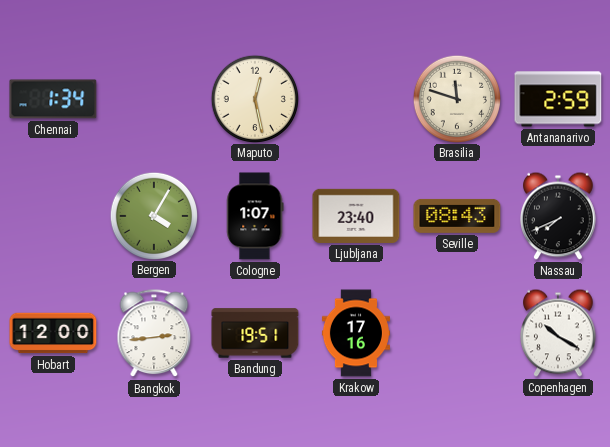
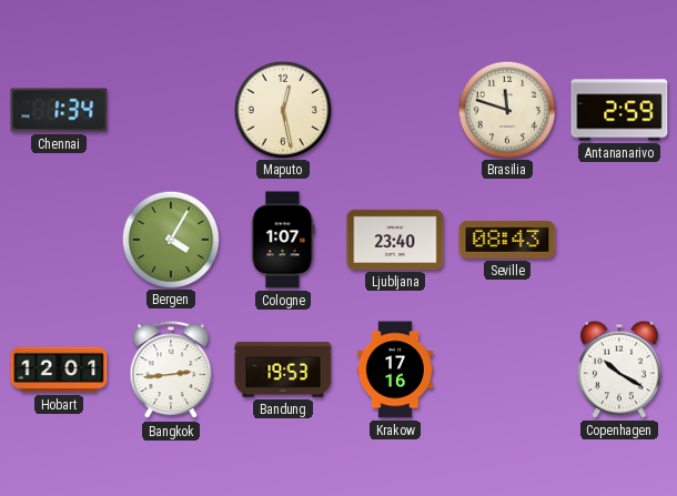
Nassau: 7:41 -> none (559, 216)
Hobart: 12:00 -> 12:01 (59, 370)
Bandung: 19:51 -> 19:53 (283, 370)
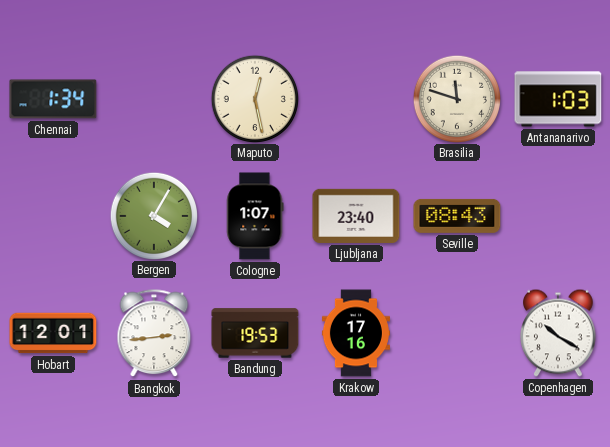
Antananarivo: 2:59 -> 1:03 (558, 99)
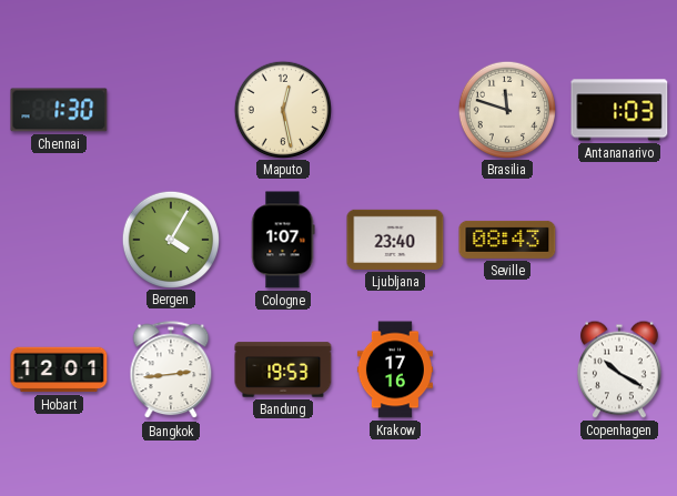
Chennai: 1:34 -> 1:30 (59, 110)
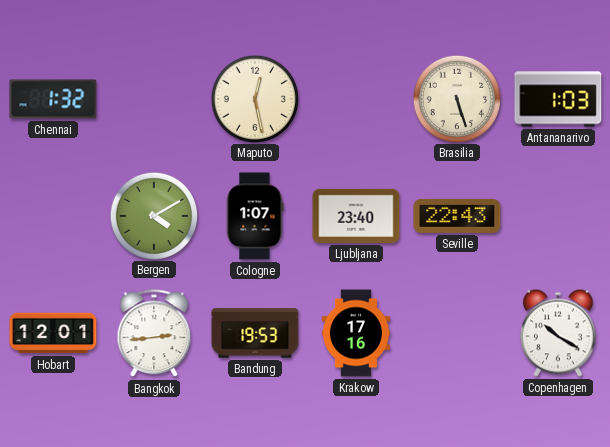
Chennai: 1:30 -> 1:32 (53, 99)
Brasilia: 11:48 -> 5:27 (456, 98)
Bergen: 4:05 -> 4:10 (153, 215)
Seville: 08:43 -> 22:43 (457, 216)
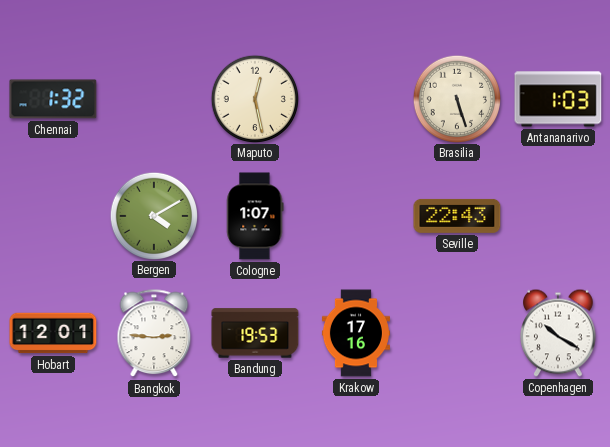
Ljubljana: 23:40 -> none (356, 216)
Bangkok: 2:44 -> 2:46 (154, 334)
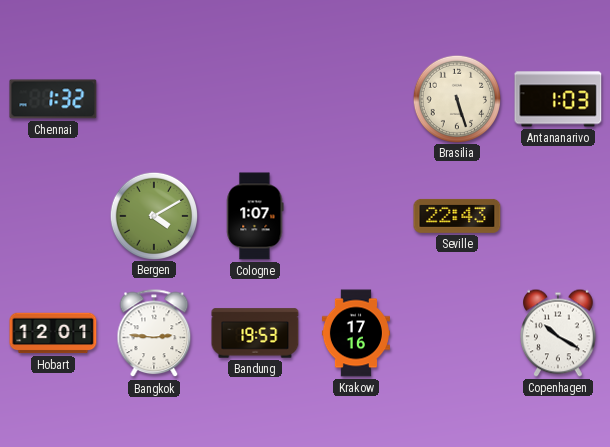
Maputo: 12:28 -> none (254, 98)
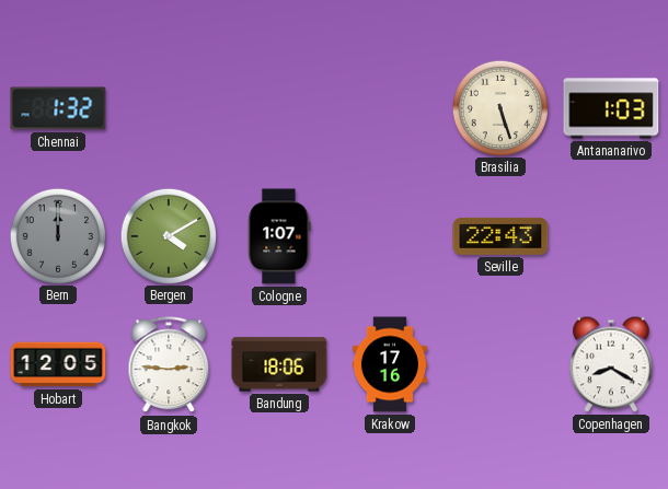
Bern: none -> 12:00 (57, 235)
Hobart: 12:01 -> 12:05 (58, 364)
Bandung: 19:53 -> 18:06 (279, 364)
Copenhagen: 10:20 -> 8:20 (612, 364)
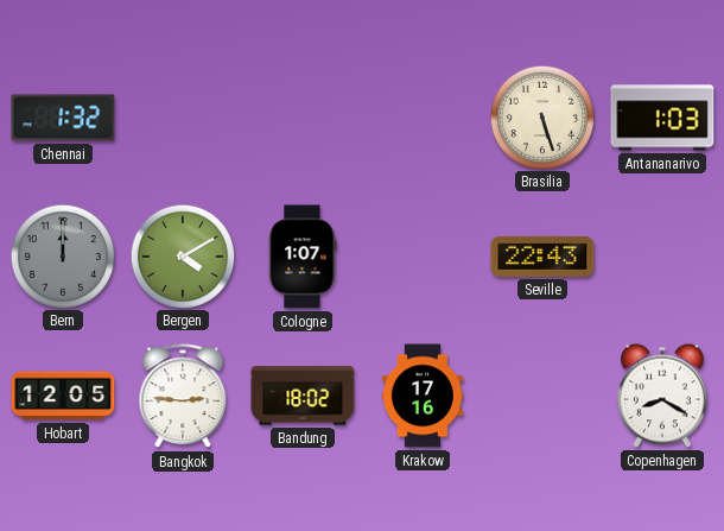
Bandung: 18:06 -> 18:02 (303, 396)
